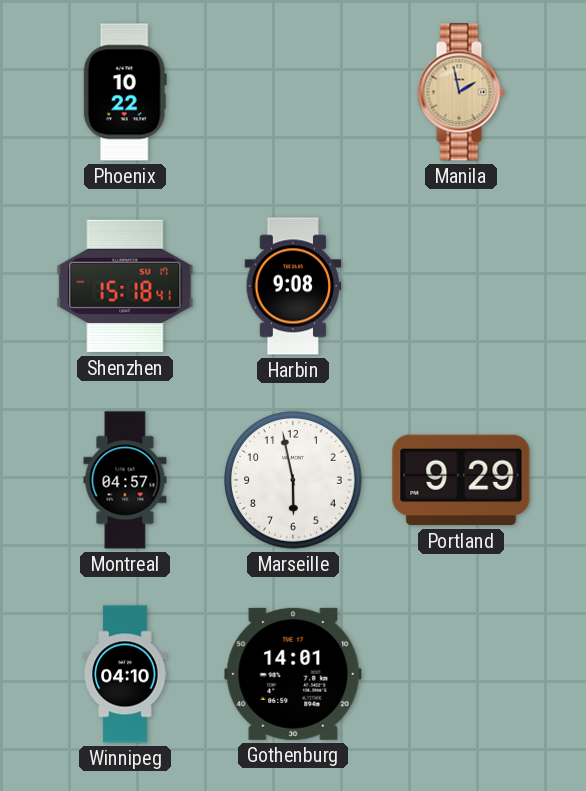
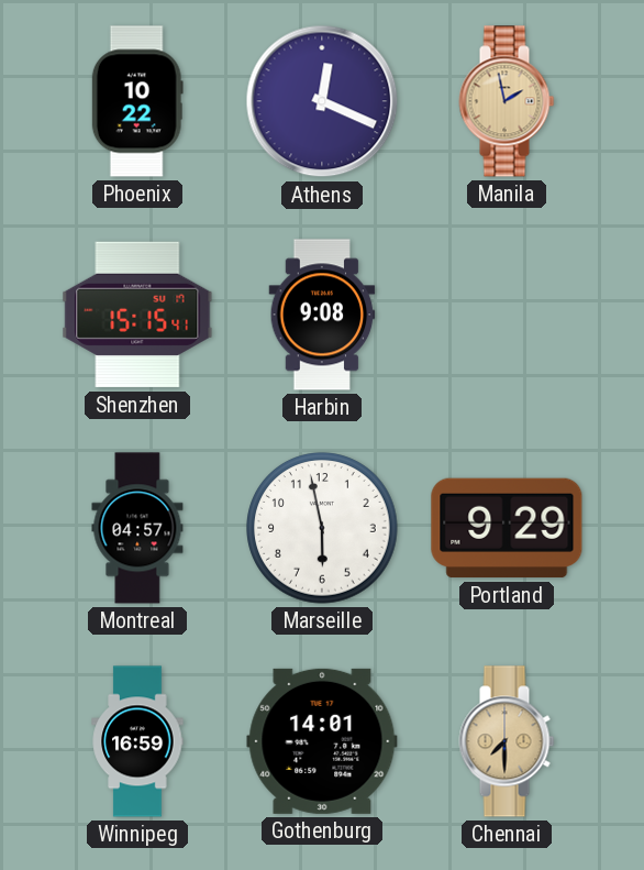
Athens: none -> 12:19 (322, 101)
Shenzhen: 15:18 -> 15:15 (137, 315)
Winnipeg: 04:10 -> 16:59 (137, 741)
Chennai: none -> 7:30 (507, 741)
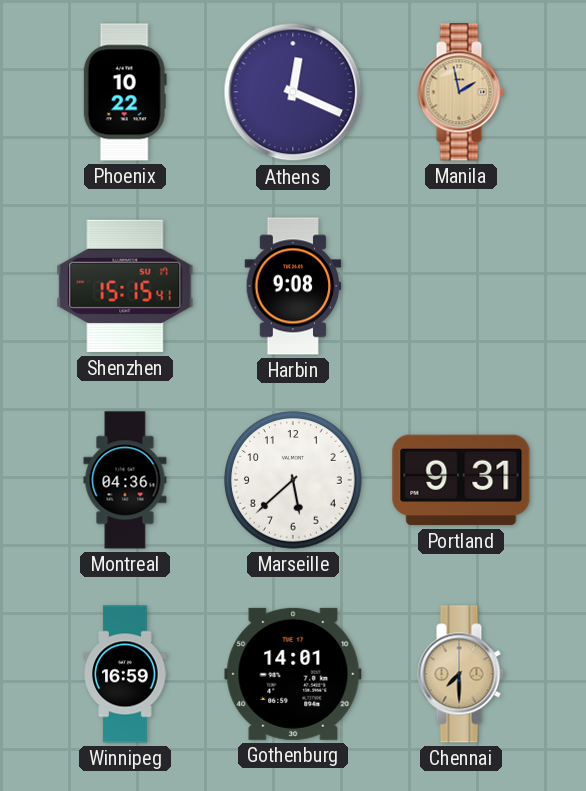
Montreal: 04:57 -> 04:36 (125, 480)
Marseille: 5:58 -> 5:38 (293, 480)
Portland: 9:29 -> 9:31 (461, 480)
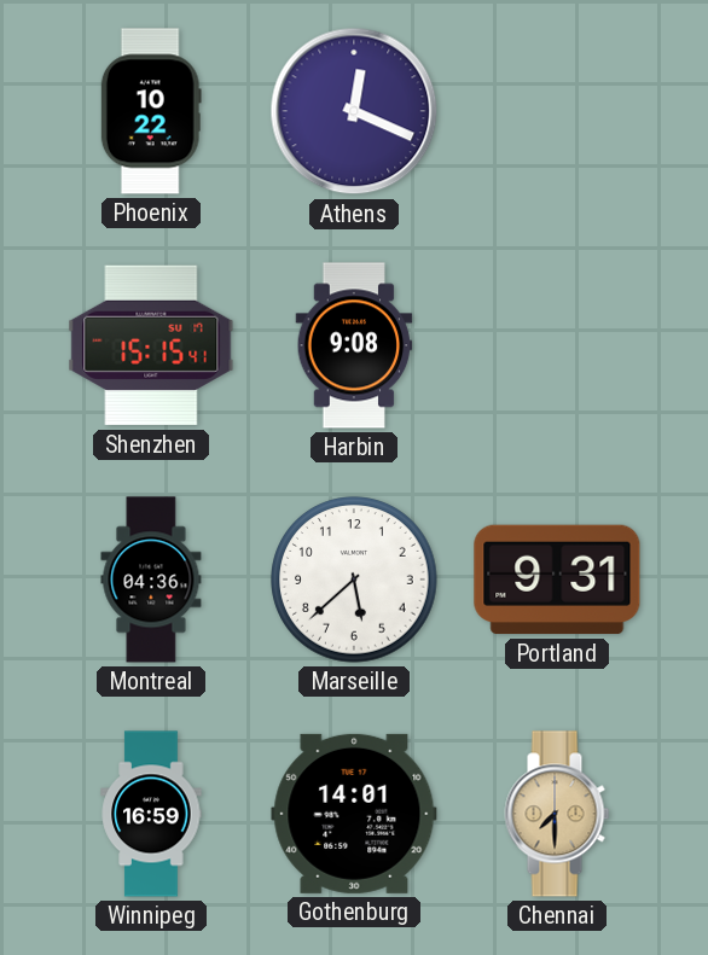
Manila: 1:58 -> none (461, 92)
